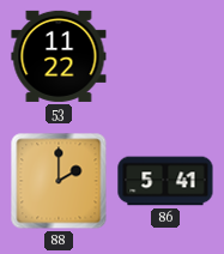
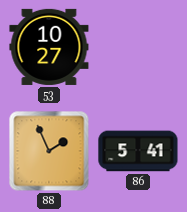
53: 11:22 -> 10:27 (49, 47)
88: 2:00 -> 1:56 (49, 151)
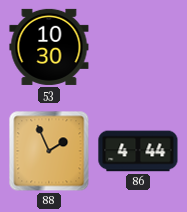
53: 10:27 -> 10:30 (49, 47)
86: 5:41 -> 4:44 (138, 151)
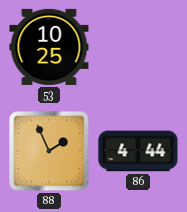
53: 10:30 -> 10:25 (49, 47)
